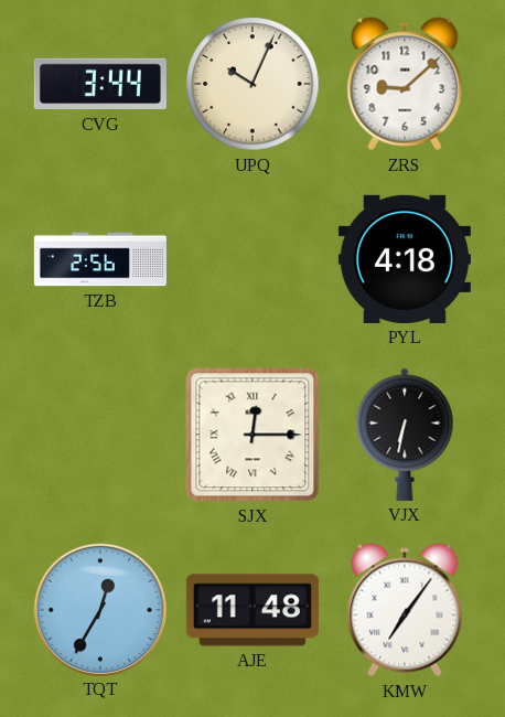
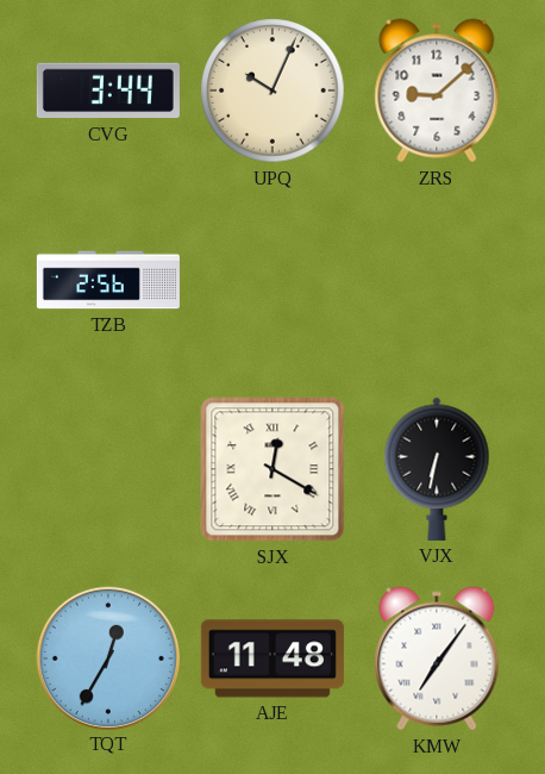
PYL: 4:18 -> none (405, 259)
SJX: 12:15 -> 12:20 (272, 469)
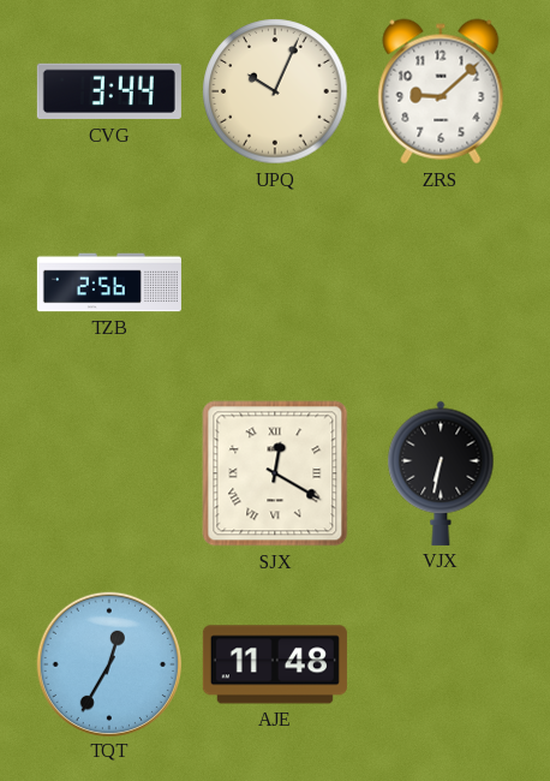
KMW: 7:06 -> none (437, 658)
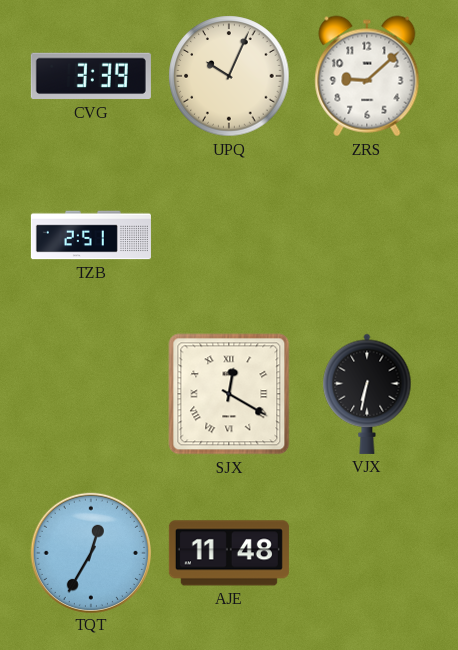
CVG: 3:44 -> 3:39 (91, 76)
TZB: 2:56 -> 2:51 (91, 235)
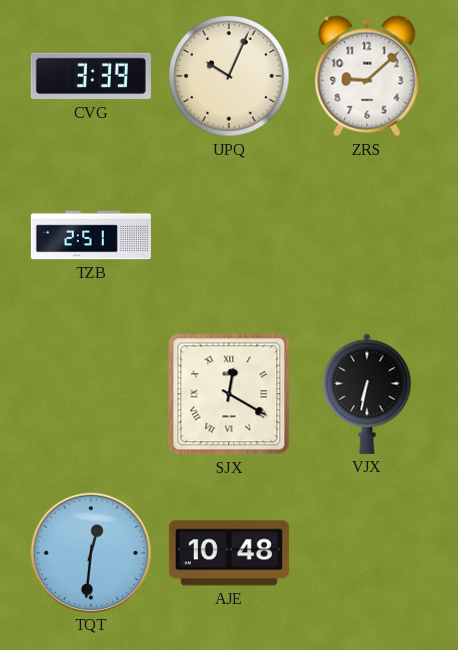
TQT: 12:35 -> 12:31 (90, 552)
AJE: 11:48 -> 10:48 (229, 553)
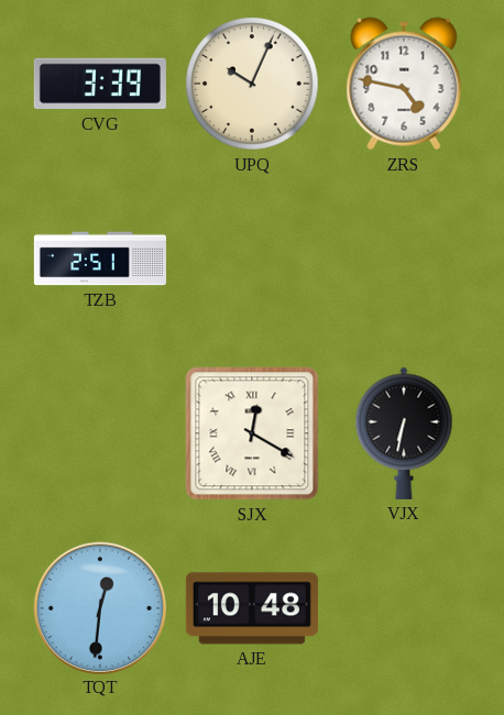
ZRS: 9:08 -> 4:47 (404, 84)
